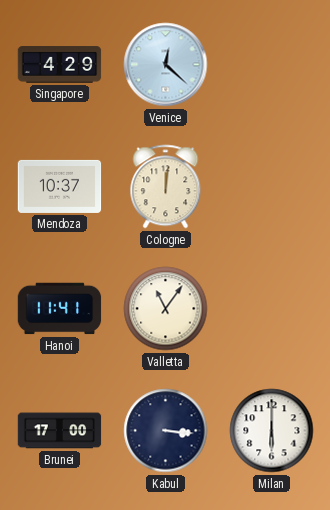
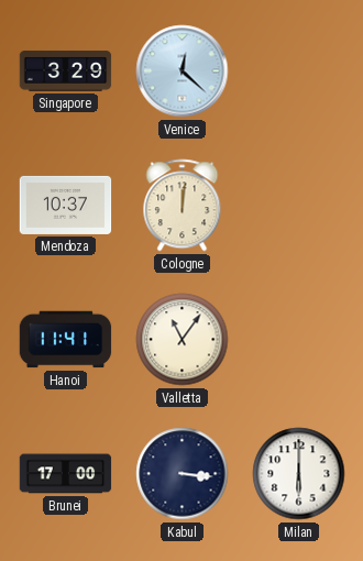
Singapore: 4:29 -> 3:29 (66, 71)
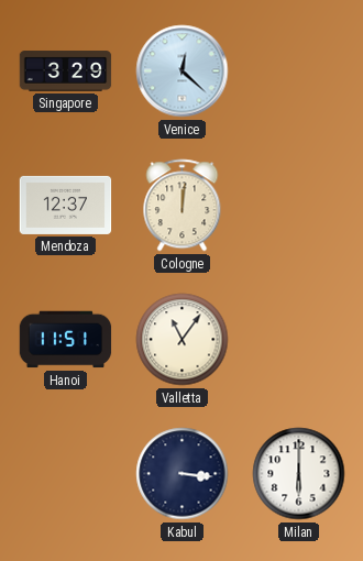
Mendoza: 10:37 -> 12:37 (66, 205)
Hanoi: 11:41 -> 11:51 (66, 340)
Brunei: 17:00 -> none (66, 474)
